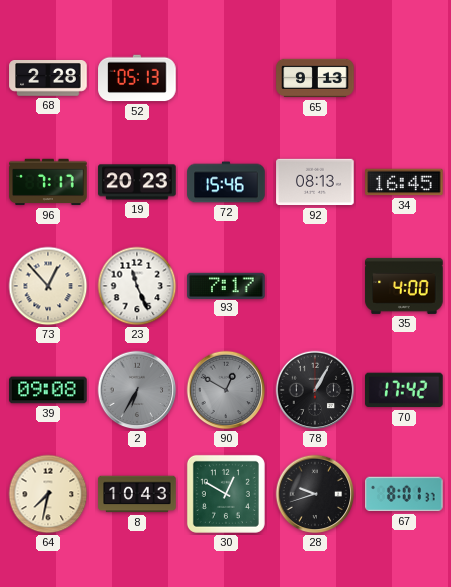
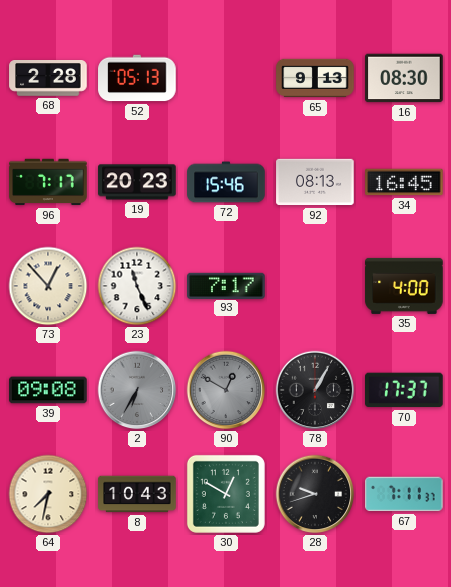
16: none -> 08:30 (404, 78)
70: 17:42 -> 17:37 (405, 390)
67: 8:01 -> 7:11 (404, 494)
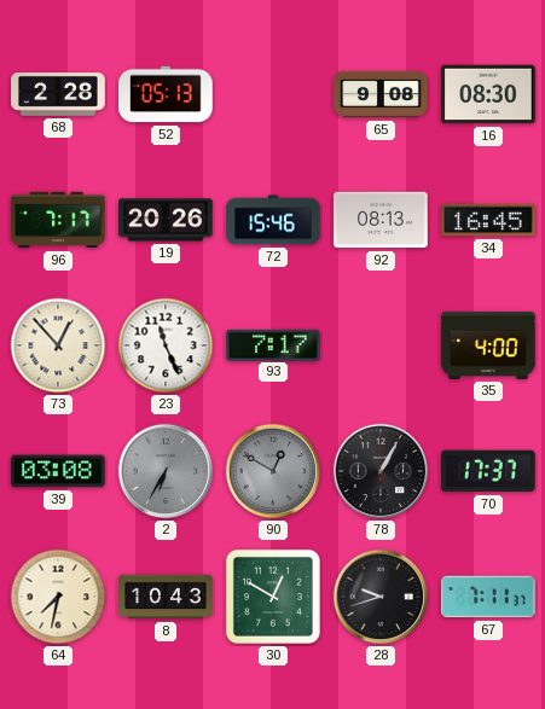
65: 9:13 -> 9:08 (381, 94)
19: 20:23 -> 20:26 (166, 220)
39: 09:08 -> 03:08 (58, 471)
